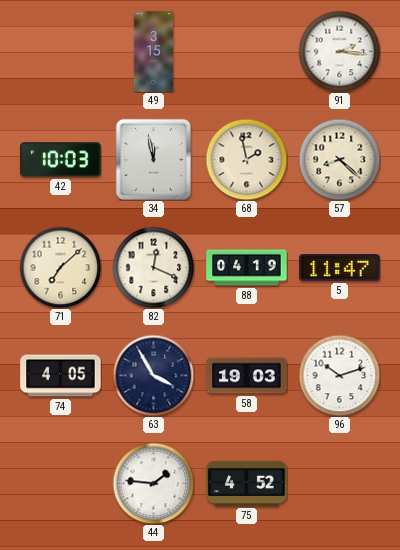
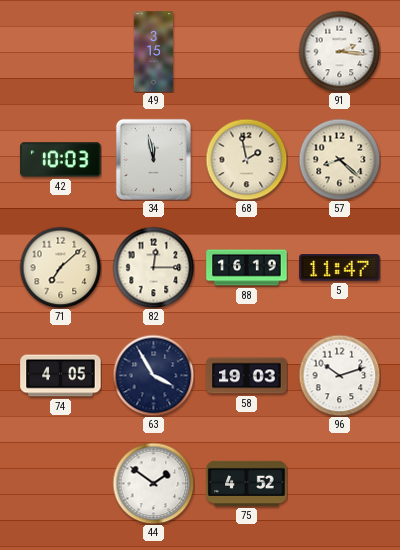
82: 12:19 -> 12:15 (153, 267)
88: 04:19 -> 16:19 (247, 268)
44: 1:46 -> 1:51 (153, 483)
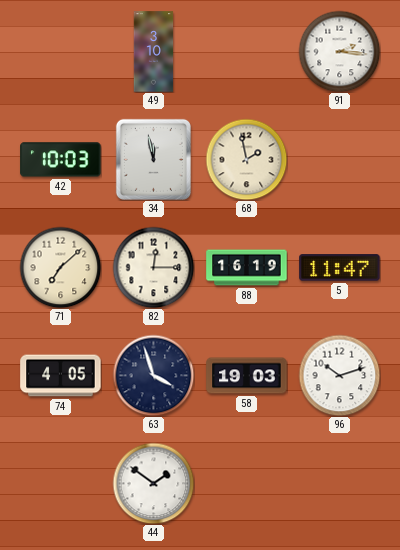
49: 3:15 -> 3:10 (154, 52)
57: 8:22 -> none (339, 159)
63: 3:55 -> 3:57 (153, 375)
75: 4:52 -> none (247, 483)
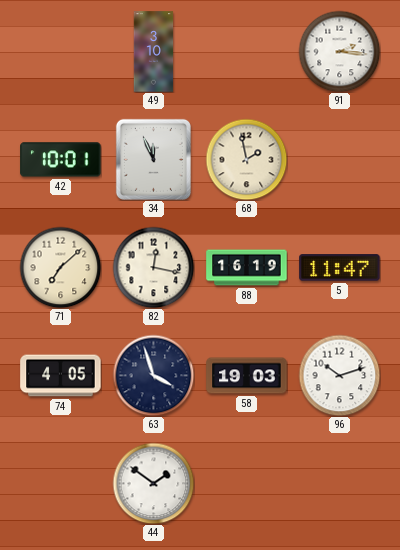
42: 10:03 -> 10:01 (61, 160)
34: 11:58 -> 11:56 (153, 159)
82: 12:15 -> 12:17 (153, 267)
